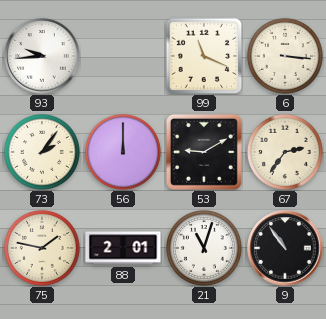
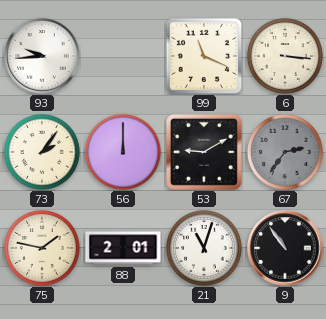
67 dial: cream -> grey (285, 152)
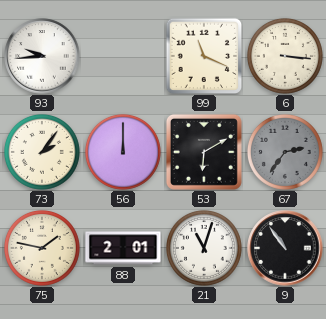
53: 9:10 -> 6:10 (204, 152)
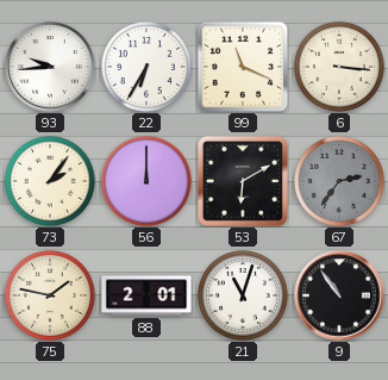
22: none -> 6:35 (146, 67)
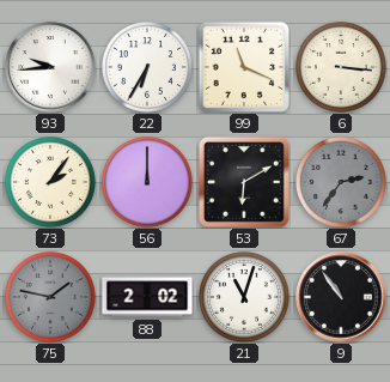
75 dial: cream -> grey (50, 297)
88: 2:01 -> 2:02 (147, 297)
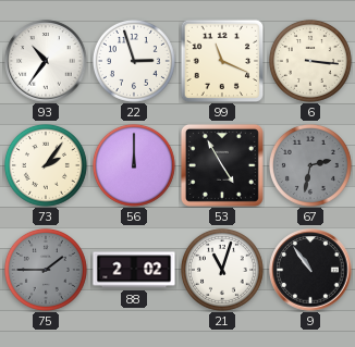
93: 9:44 -> 10:36 (46, 61)
22: 6:35 -> 2:57 (134, 61)
53: 6:10 -> 4:55 (222, 165)
67: 2:36 -> 2:32 (310, 165)
75: 1:47 -> 1:45 (46, 270)
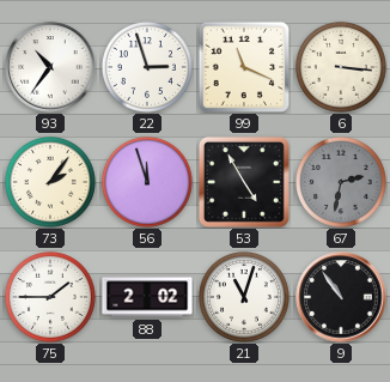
56: 12:00 -> 11:57 (147, 182)
75 dial: grey -> white (50, 297)
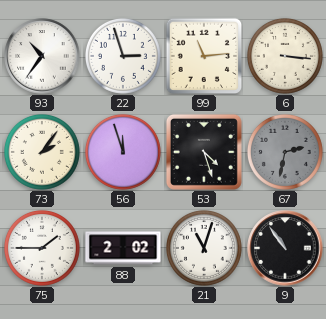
99: 11:19 -> 11:14 (204, 56)
53: 4:55 -> 4:27 (204, 152)
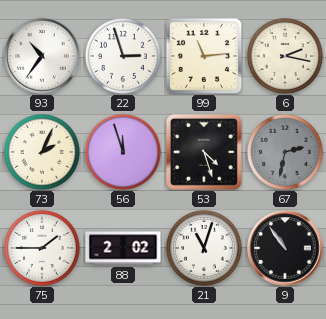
6: 3:16 -> 2:17 (285, 56)
73: 2:06 -> 2:04 (42, 152)
